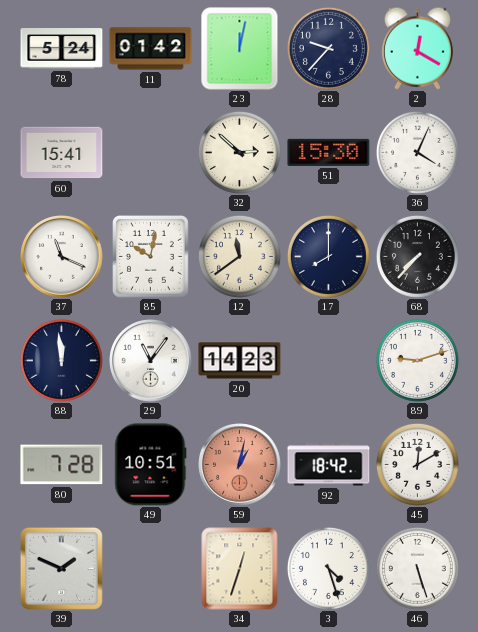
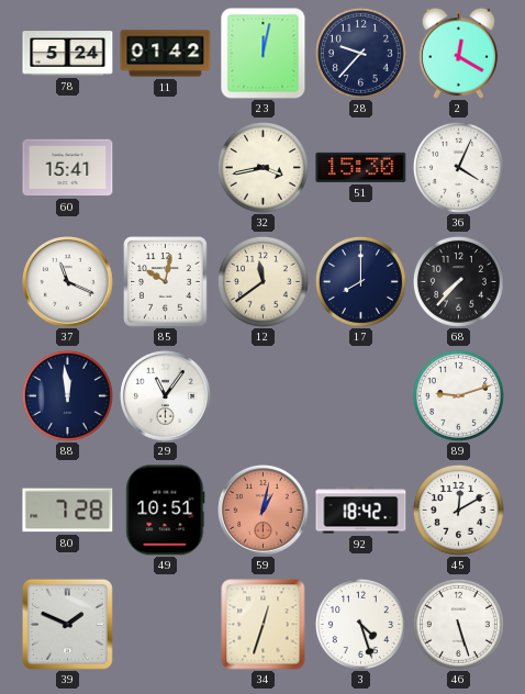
32: 2:52 -> 3:43 (262, 167)
20: 14:23 -> none (240, 361)
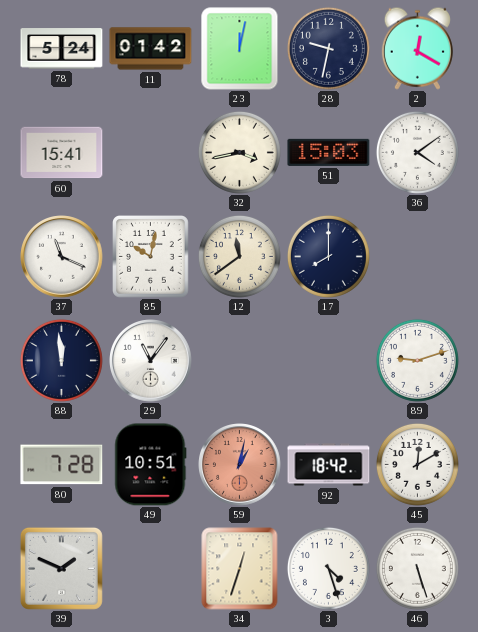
28: 9:37 -> 9:32 (328, 48)
51: 15:30 -> 15:03 (329, 152)
36: 4:04 -> 4:09 (417, 152)
68: 7:37 -> none (458, 281)
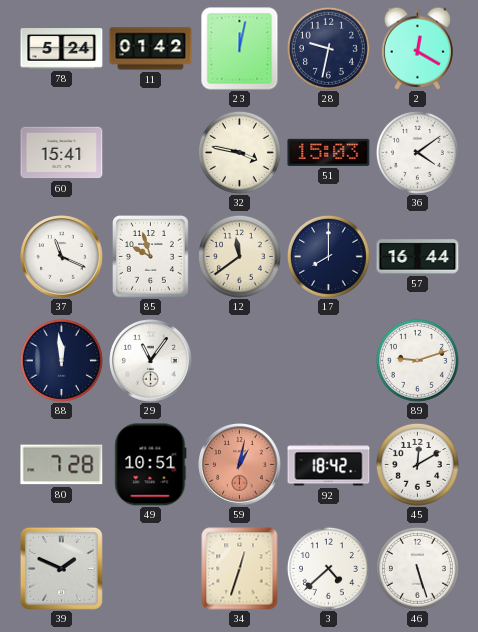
32: 3:43 -> 3:47 (239, 152)
85: 10:02 -> 9:57 (151, 257)
57: none -> 16:44 (418, 257)
3: 4:27 -> 4:38 (328, 568)
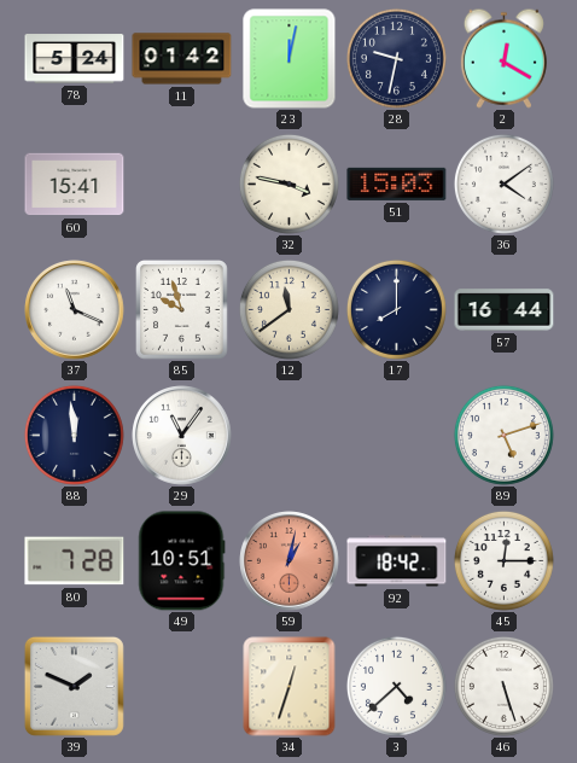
89: 9:12 -> 5:12 (503, 435)
45: 12:10 -> 12:15 (503, 560)
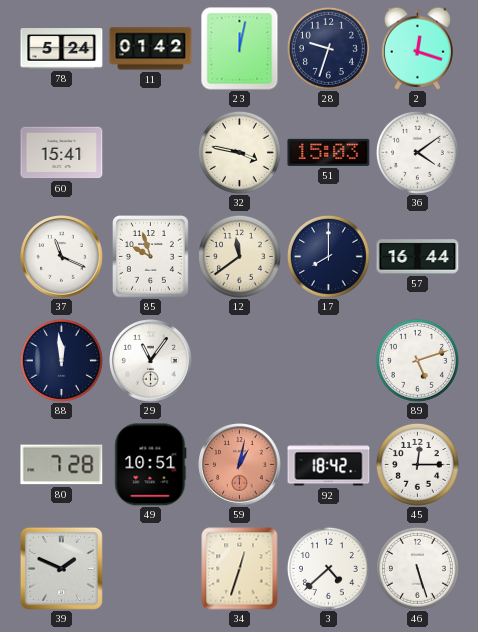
28: 9:32 -> 9:33 (328, 48)
2: 12:20 -> 12:18 (417, 48)
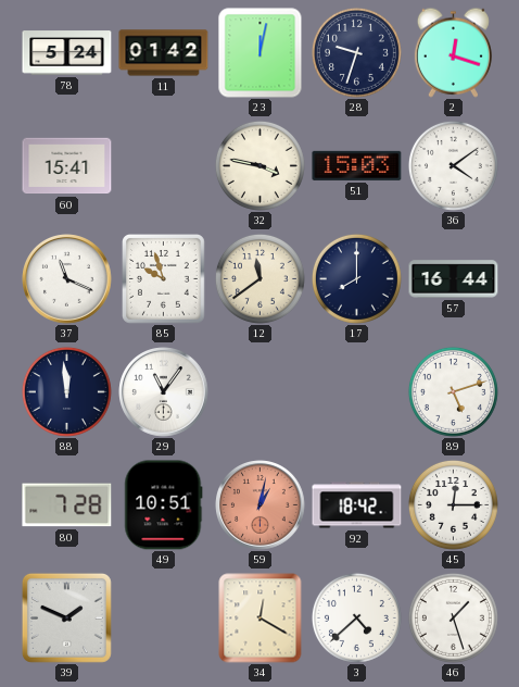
34: 12:33 -> 12:20 (261, 619)
46: 5:27 -> 1:27 (453, 617)
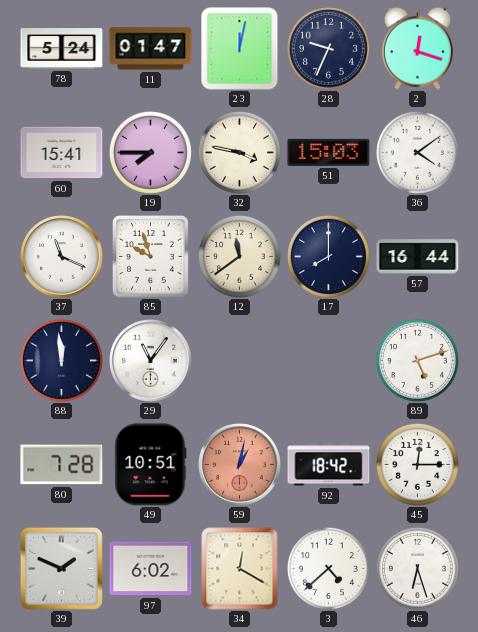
11: 01:42 -> 01:47 (151, 49)
28: 9:33 -> 9:34 (328, 48)
19: none -> 7:45 (150, 152)
97: none -> 6:02 (151, 569)
46: 1:27 -> 6:27 (417, 568)
